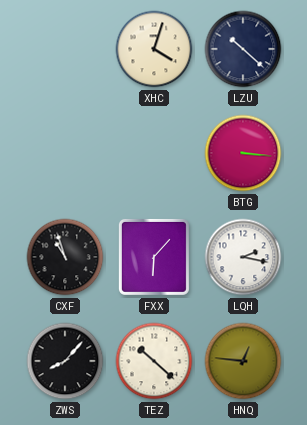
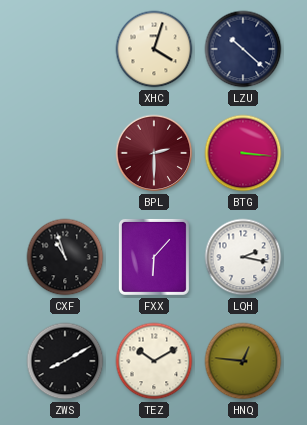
BPL: none -> 2:30 (154, 153)
ZWS: 8:07 -> 8:10 (65, 361)
TEZ: 10:22 -> 10:10 (154, 361)
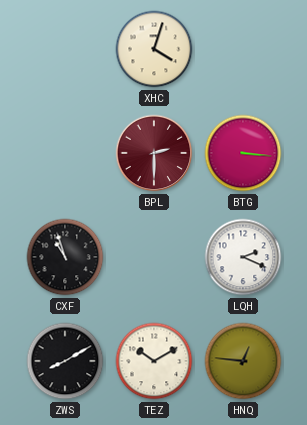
LZU: 10:22 -> none (243, 49)
FXX: 6:07 -> none (154, 257)
LQH: 2:17 -> 2:19 (243, 257)
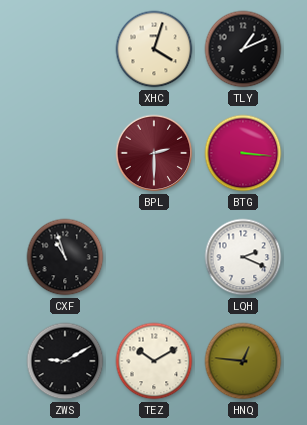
TLY: none -> 1:11 (243, 49)
ZWS: 8:10 -> 9:10 (65, 361)
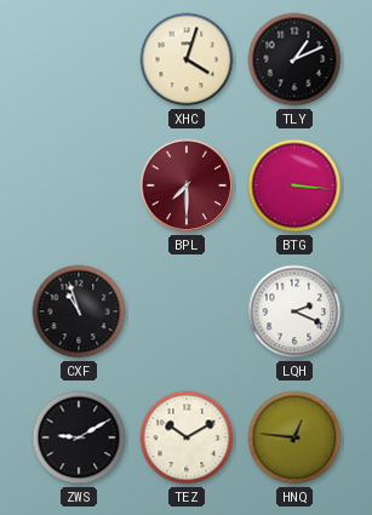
BPL: 2:30 -> 7:30 (187, 185)
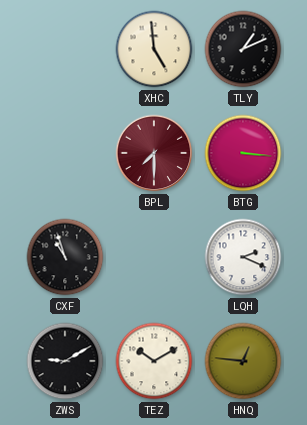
XHC: 4:03 -> 4:59 (154, 49)
